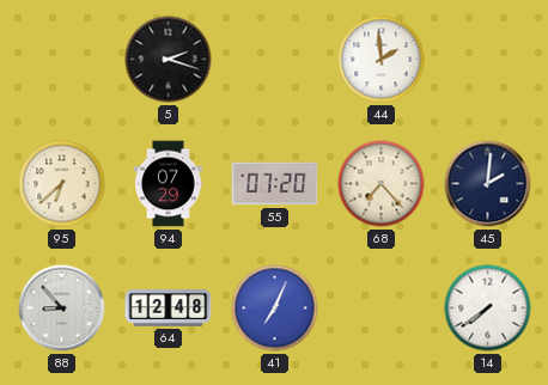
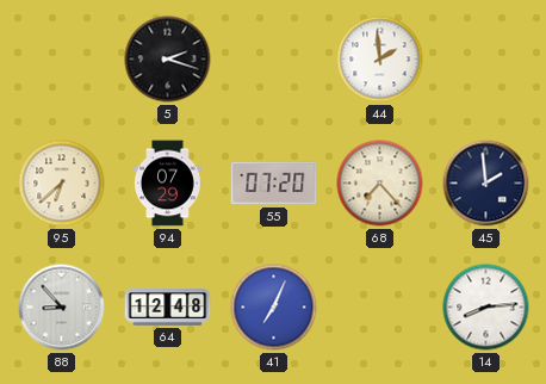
45: 2:01 -> 1:59 (486, 184)
14: 7:39 -> 8:14 (486, 308)
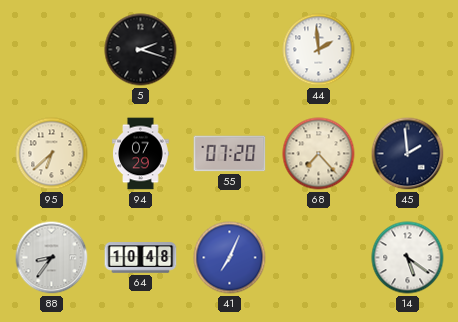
88: 8:53 -> 8:36 (52, 258)
64: 12:48 -> 10:48 (141, 258)
14: 8:14 -> 5:21 (408, 258)
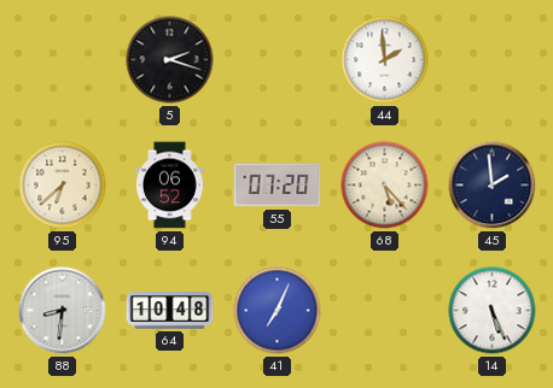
94: 07:29 -> 06:52 (170, 186)
68: 7:23 -> 5:23 (385, 186)
88: 8:36 -> 8:31 (63, 311)
14: 5:21 -> 5:26 (493, 311)
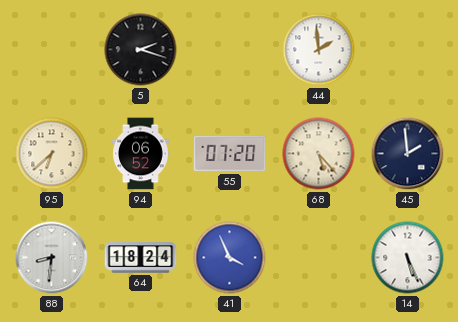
64: 10:48 -> 18:24 (141, 258)
41: 7:04 -> 3:56 (230, 258)
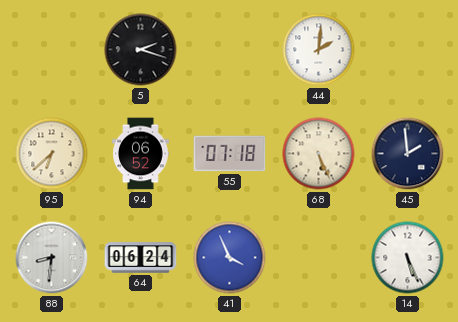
44: 1:59 -> 2:01 (319, 50)
55: 07:20 -> 07:18 (230, 154)
68: 5:23 -> 5:26 (319, 154)
64: 18:24 -> 06:24 (141, 258)
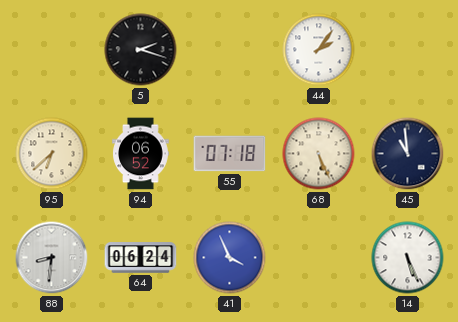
44: 2:01 -> 2:06 (319, 50)
45: 1:59 -> 10:59 (408, 154)
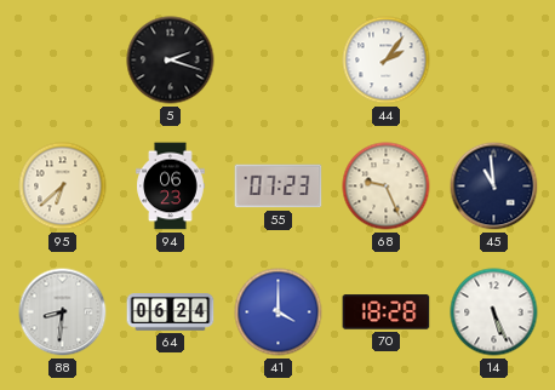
94: 06:52 -> 06:23 (171, 187)
55: 07:18 -> 07:23 (279, 187)
68: 5:26 -> 9:26 (387, 187)
41: 3:56 -> 4:00 (279, 312)
70: none -> 18:28 (387, 312)
